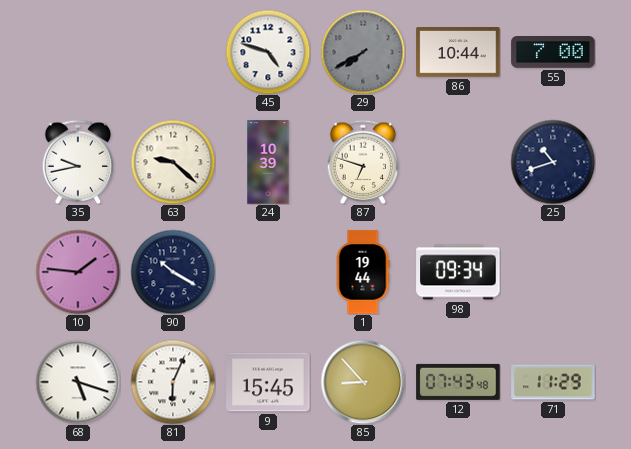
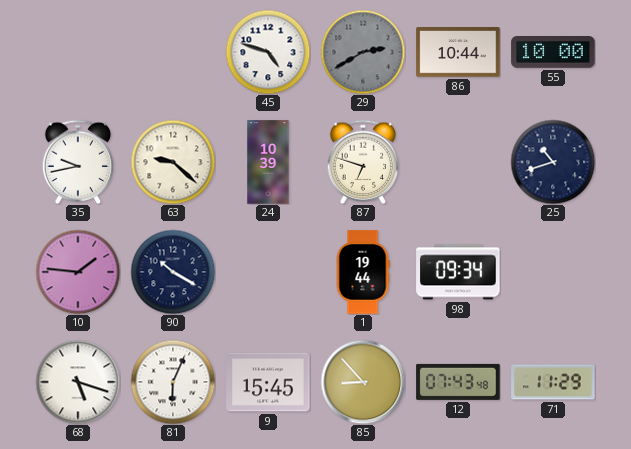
29: 7:40 -> 2:40 (363, 52)
55: 7:00 -> 10:00 (553, 53)
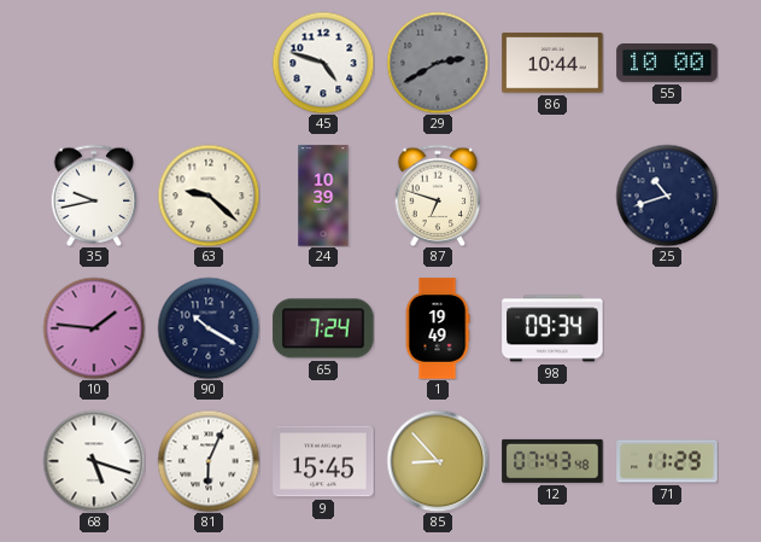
65: none -> 7:24 (323, 328)
1: 19:44 -> 19:49 (438, 328)
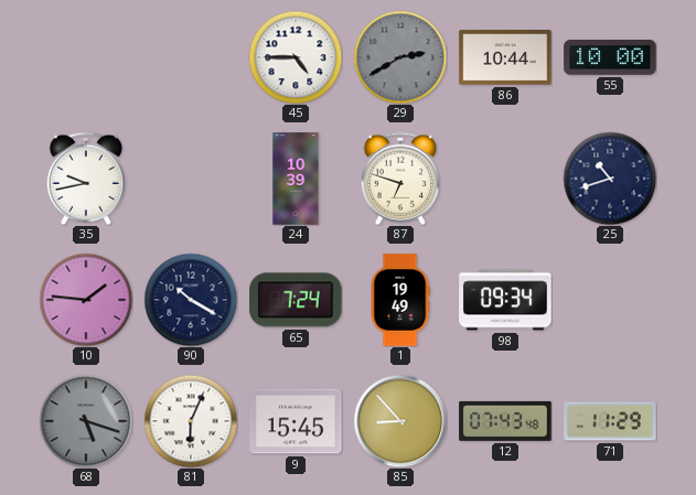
45: 4:48 -> 4:45 (296, 57)
63: 9:22 -> none (209, 196)
68 dial: white -> grey (86, 421)
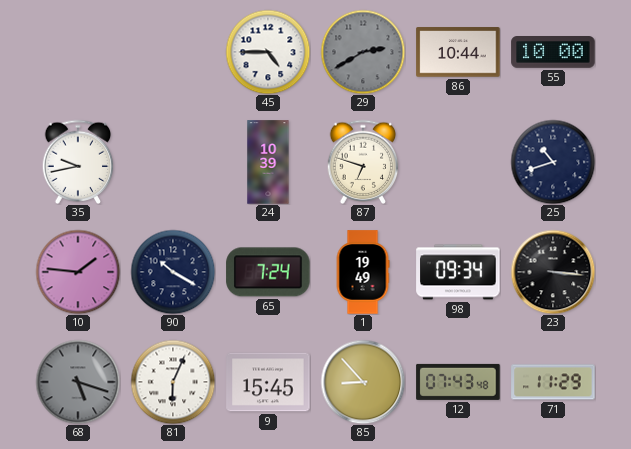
23: none -> 3:16 (553, 272)
